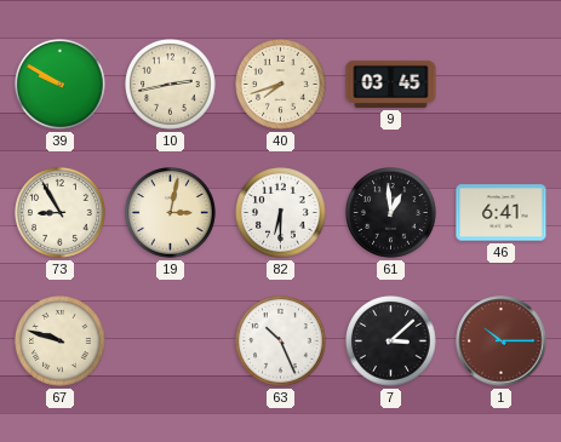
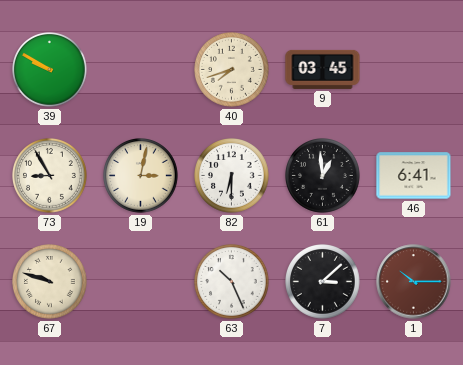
10: 2:43 -> none (171, 85)
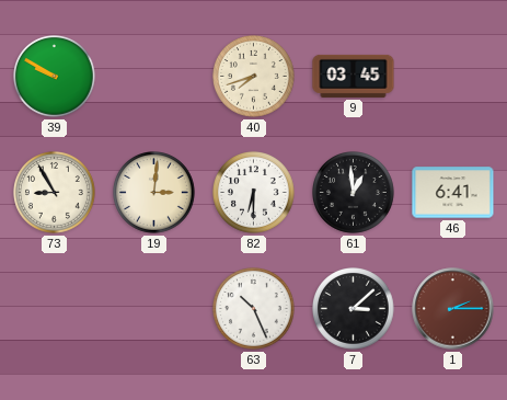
19: 3:02 -> 3:01 (154, 193)
67: 9:48 -> none (50, 282)
1: 10:15 -> 2:15 (453, 309)
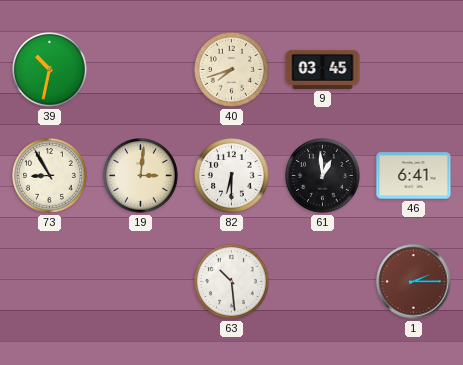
39: 9:50 -> 10:32 (50, 70)
63: 10:26 -> 10:29 (232, 282)
7: 3:08 -> none (354, 309)
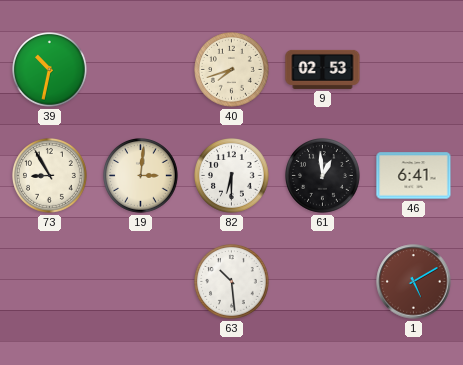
9: 03:45 -> 02:53 (323, 69)
1: 2:15 -> 5:10 (414, 282)
